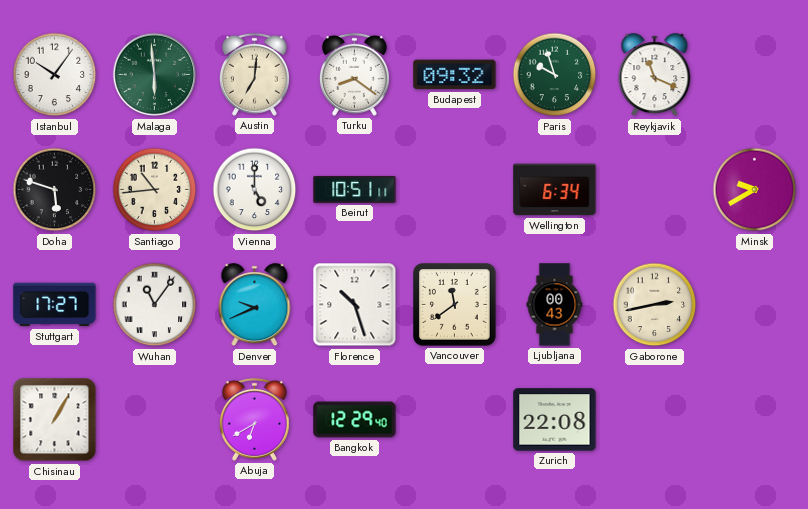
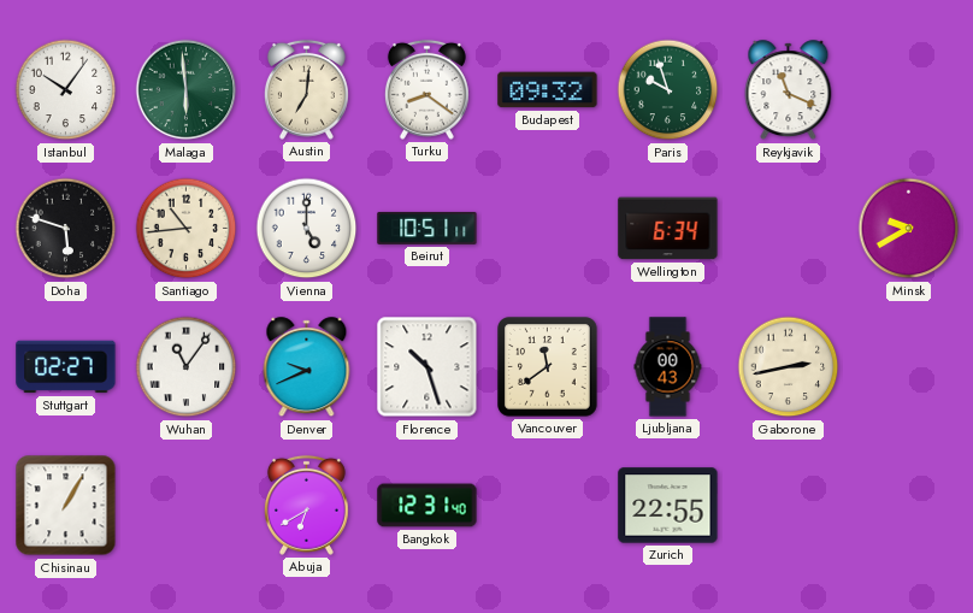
Stuttgart: 17:27 -> 02:27 (66, 367)
Bangkok: 12:29 -> 12:31 (427, 506)
Zurich: 22:08 -> 22:55 (668, 506)
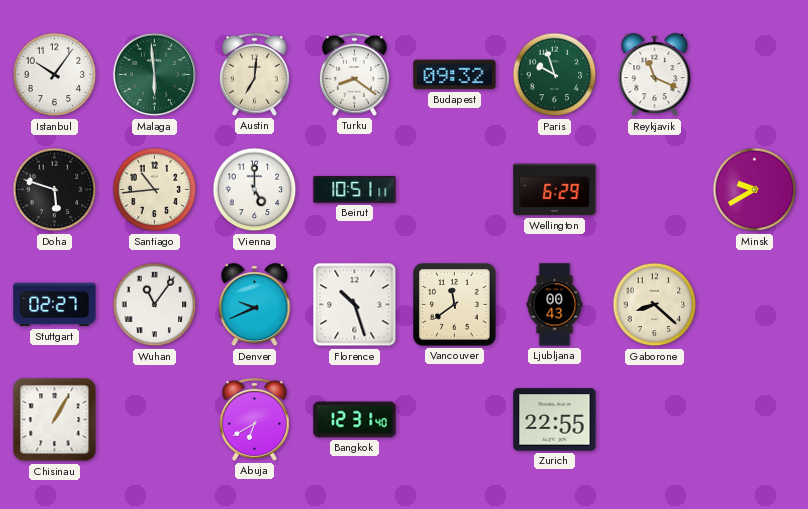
Wellington: 6:34 -> 6:29 (555, 190)
Gaborone: 2:43 -> 8:22 (655, 305)
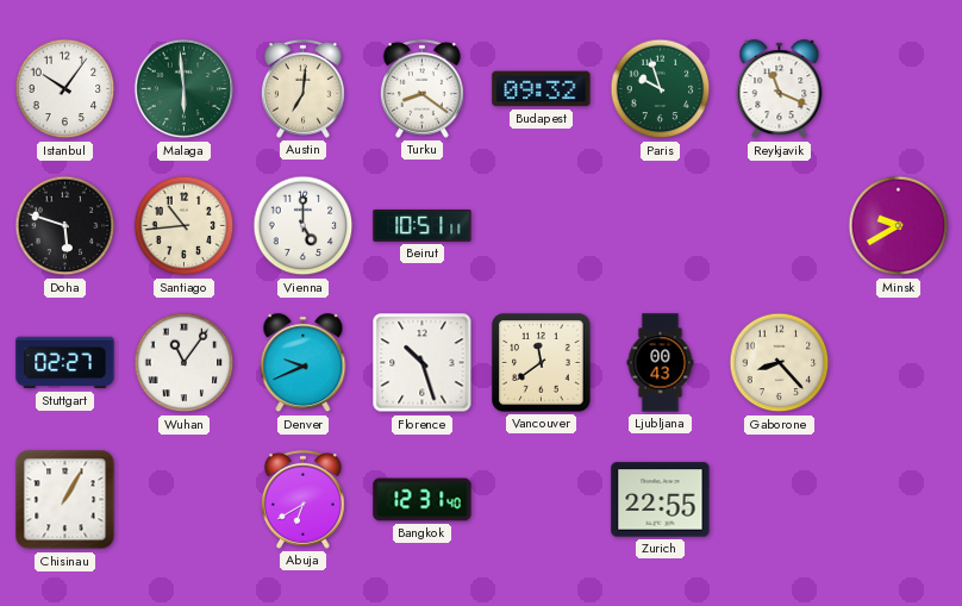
Wellington: 6:29 -> none (555, 190)
Gaborone: 8:22 -> 8:23 (780, 363)
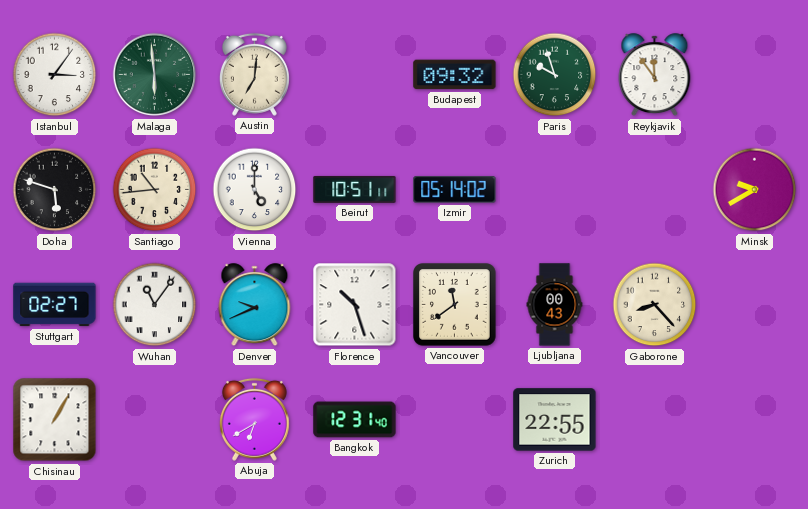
Istanbul: 10:06 -> 3:06 (55, 75)
Turku: 8:21 -> none (421, 88)
Reykjavik: 11:19 -> 11:54 (655, 75)
Izmir: none -> 05:14 (455, 190)
